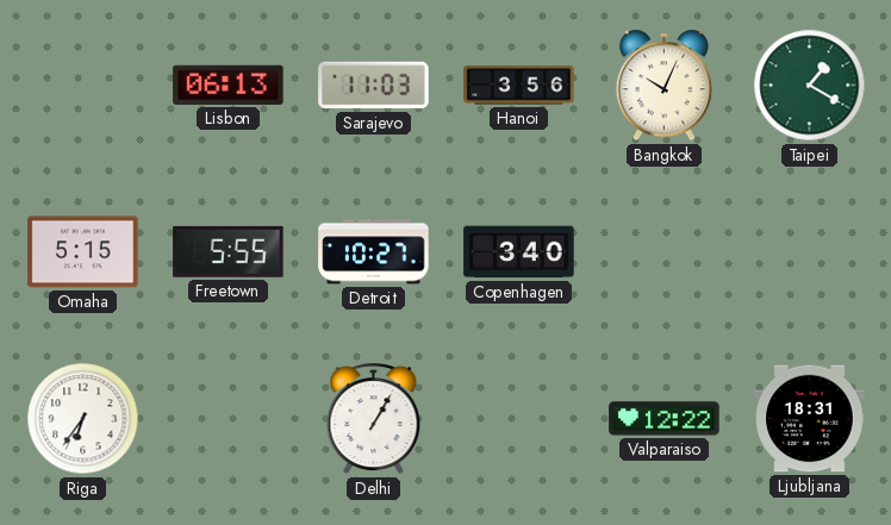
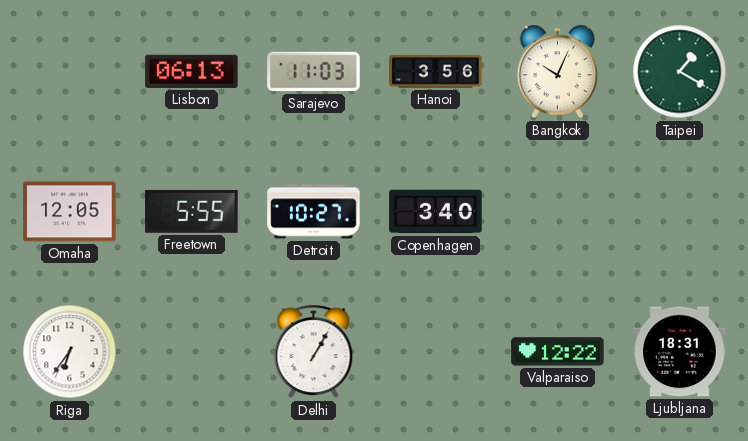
Omaha: 5:15 -> 12:05 (70, 212)
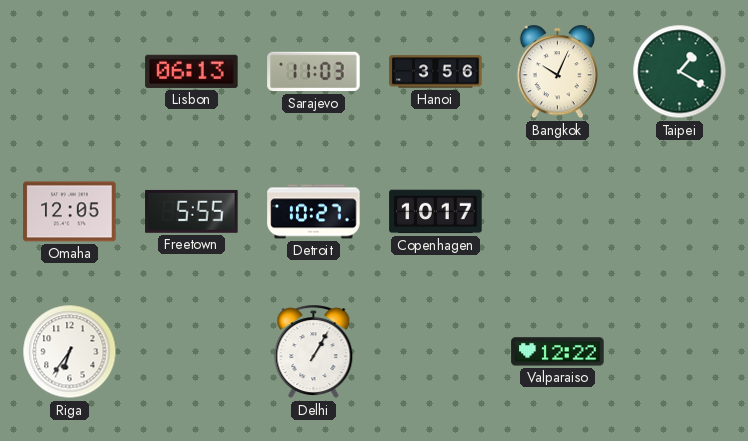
Copenhagen: 3:40 -> 10:17 (436, 212)
Ljubljana: 18:31 -> none (680, 352)
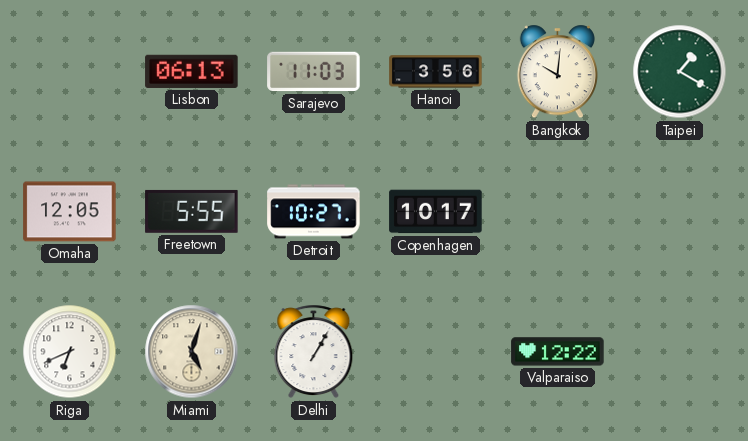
Bangkok: 10:04 -> 10:01 (557, 72)
Riga: 6:36 -> 6:41 (70, 352)
Miami: none -> 5:03 (192, 352)
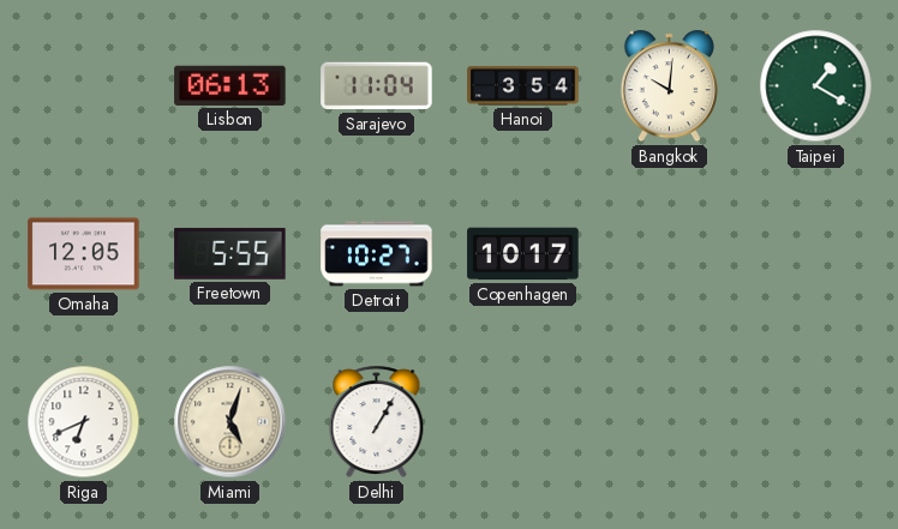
Sarajevo: 11:03 -> 11:04 (377, 86)
Hanoi: 3:56 -> 3:54 (523, 86)
Valparaiso: 12:22 -> none (558, 352)
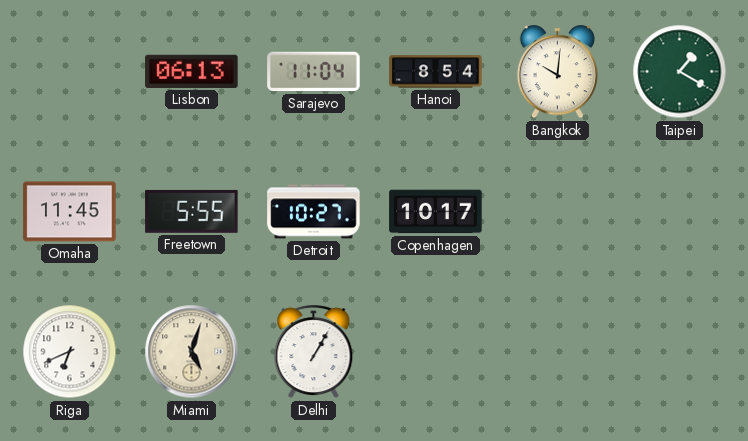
Hanoi: 3:54 -> 8:54 (436, 72)
Omaha: 12:05 -> 11:45 (70, 212)
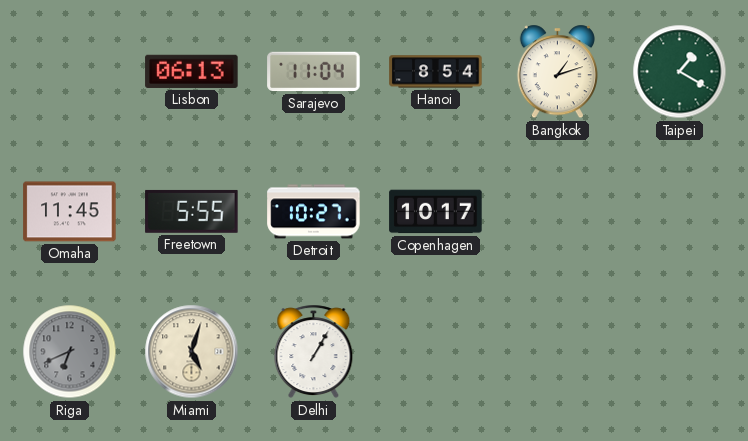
Bangkok: 10:01 -> 1:12 (557, 72)
Riga dial: white -> grey (70, 352)
